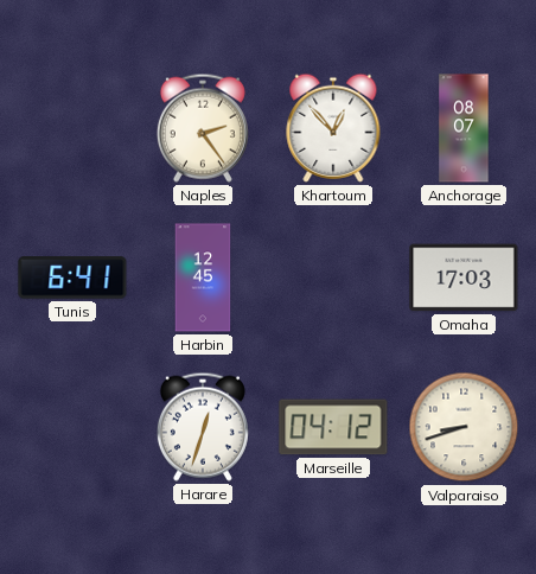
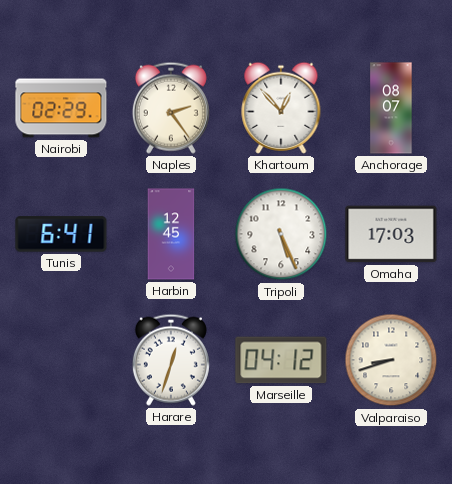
Nairobi: none -> 02:29 (61, 108)
Tripoli: none -> 5:26 (281, 234)
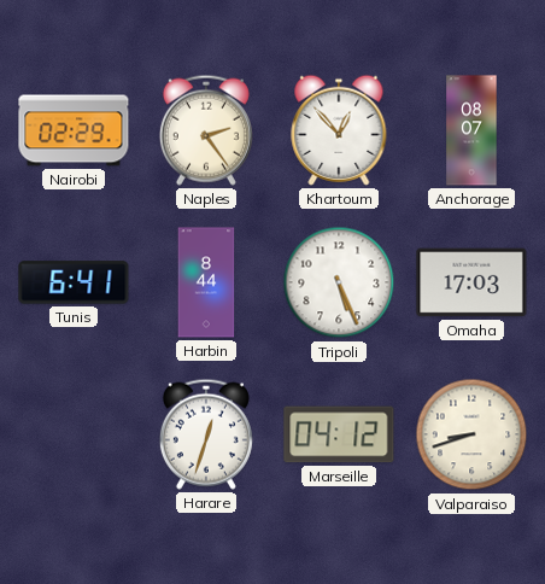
Harbin: 12:45 -> 8:44 (206, 282)
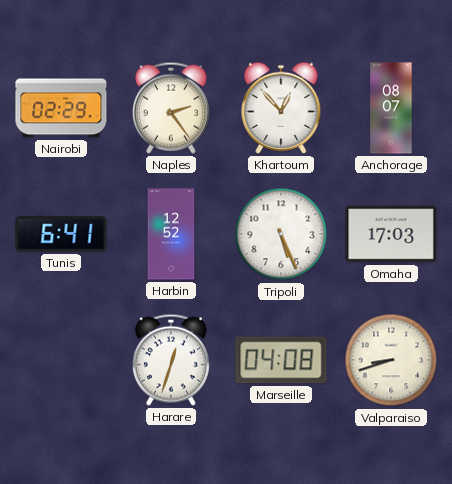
Harbin: 8:44 -> 12:52 (171, 234)
Marseille: 04:12 -> 04:08 (281, 360)
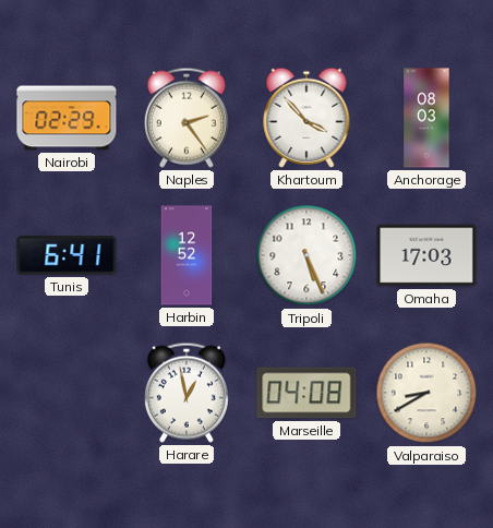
Khartoum: 12:53 -> 3:53 (306, 118)
Anchorage: 08:07 -> 08:03 (426, 118)
Harare: 12:33 -> 12:58 (187, 393)
Valparaiso: 8:42 -> 8:40 (426, 393)
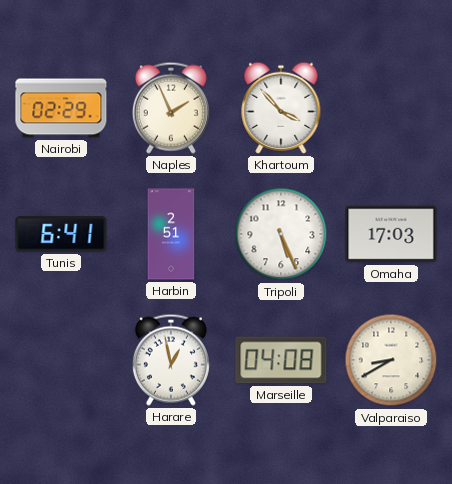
Naples: 2:24 -> 1:56 (171, 108)
Anchorage: 08:03 -> none (426, 118)
Harbin: 12:52 -> 2:51 (171, 234)
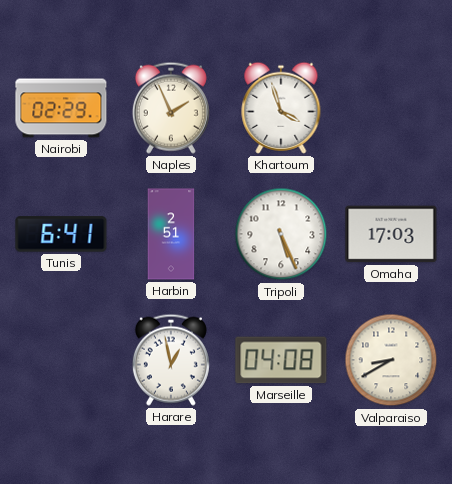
Khartoum: 3:53 -> 3:57 (281, 108)
